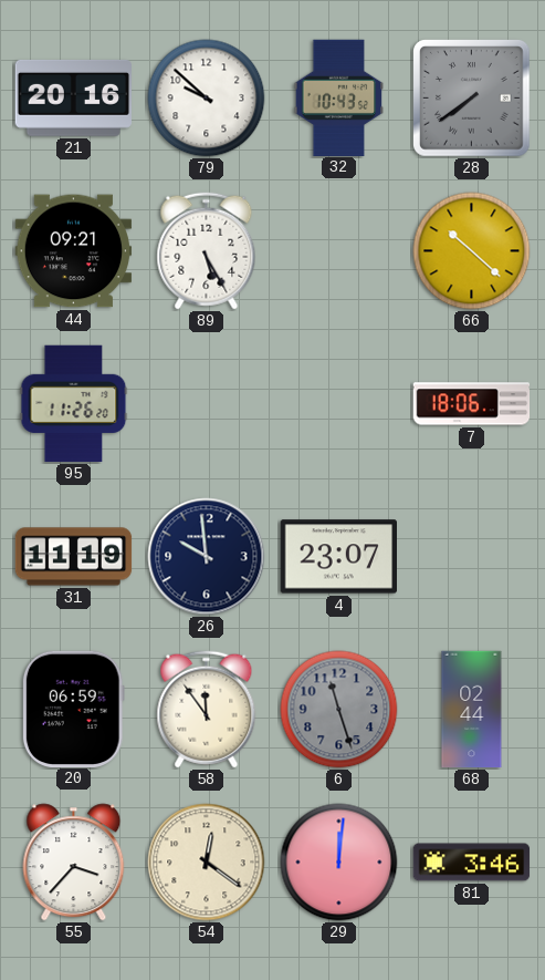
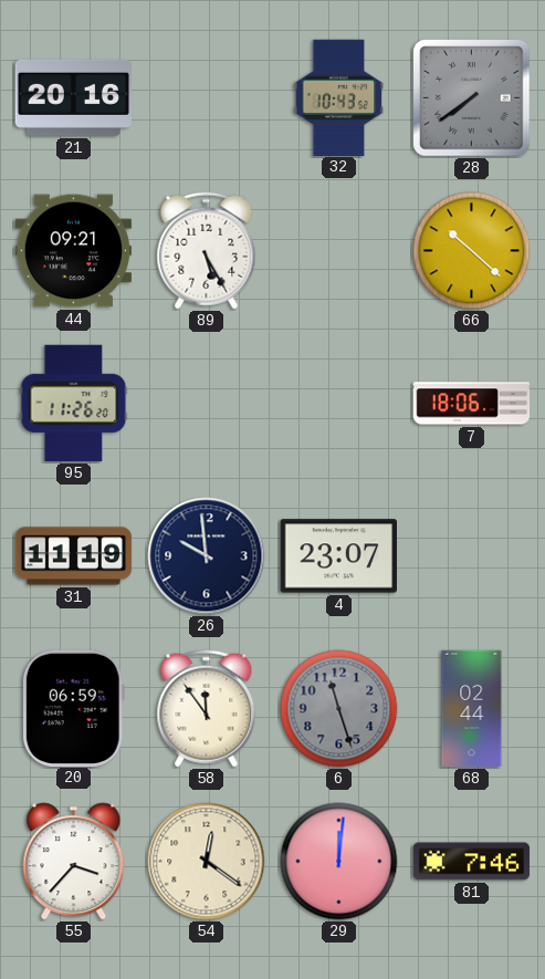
79: 9:52 -> none (207, 99)
81: 3:46 -> 7:46 (472, 862)
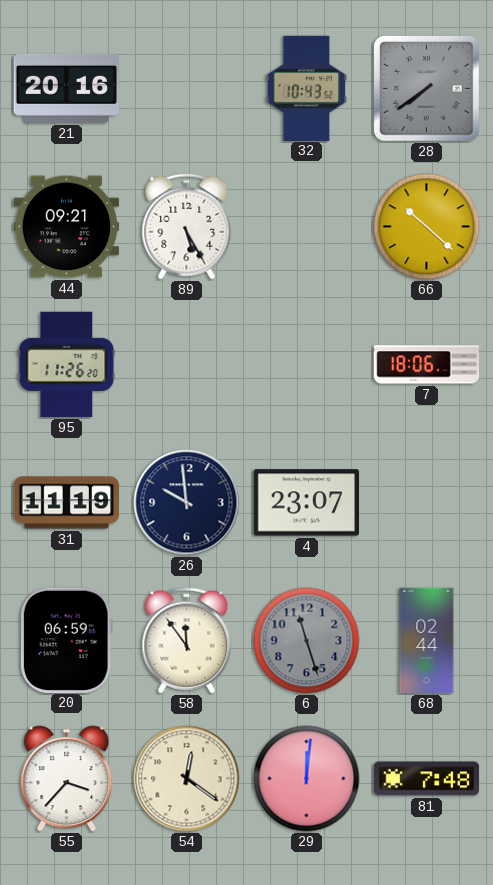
81: 7:46 -> 7:48 (427, 779)
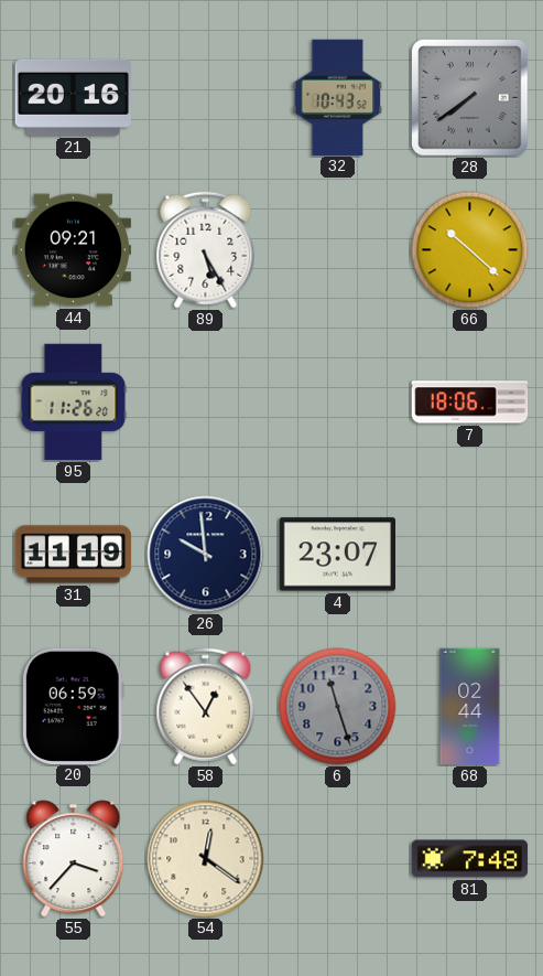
58: 11:54 -> 12:54 (206, 707)
29: 12:01 -> none (307, 779)
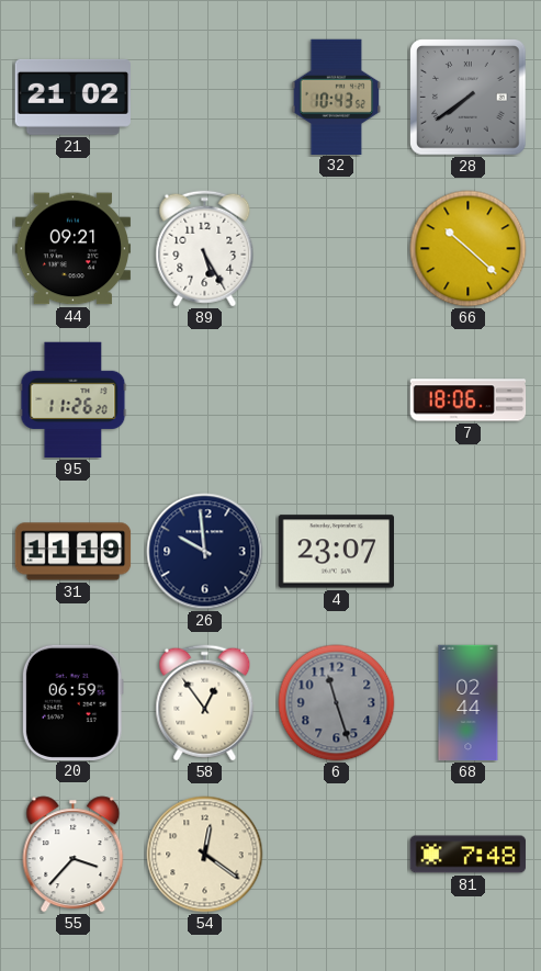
21: 20:16 -> 21:02 (72, 97)
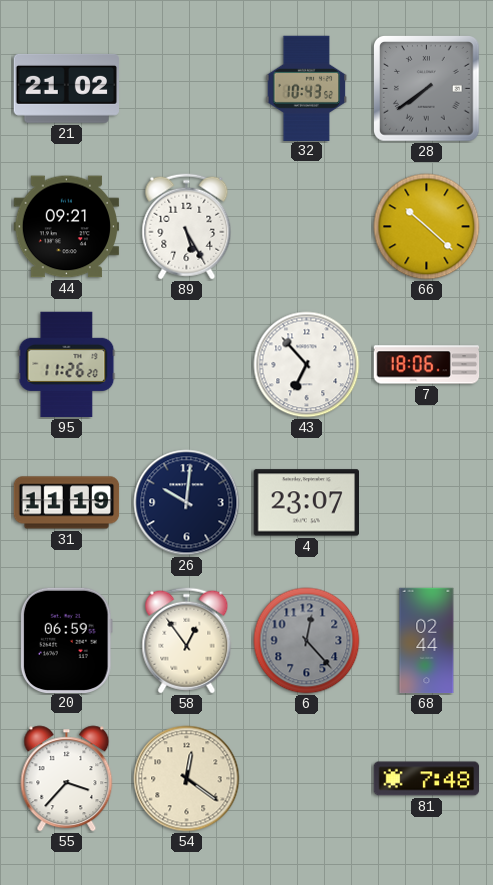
43: none -> 6:53 (307, 365)
26: 9:59 -> 10:01 (187, 503)
6: 11:27 -> 12:23 (307, 641)
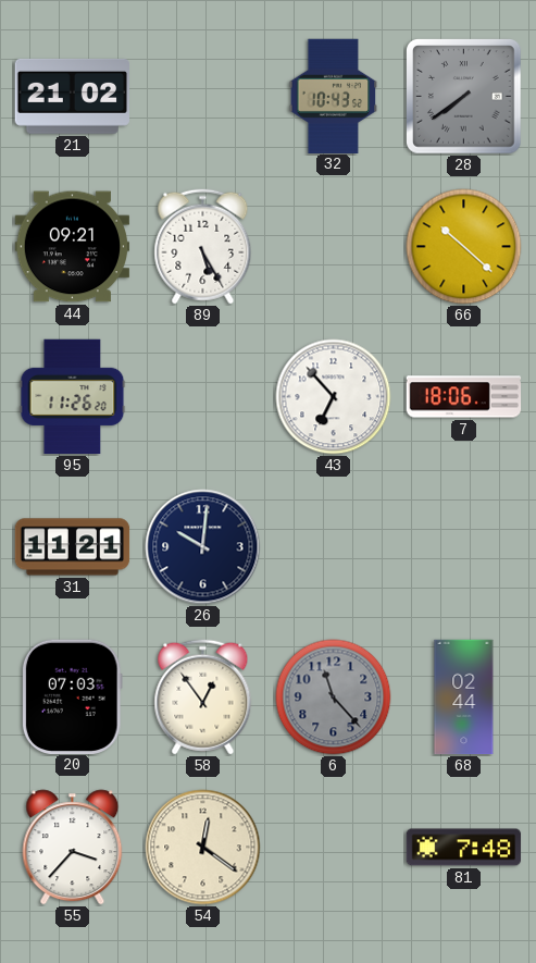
31: 11:19 -> 11:21 (73, 547)
4: 23:07 -> none (306, 503)
20: 06:59 -> 07:03 (72, 696)
6: 12:23 -> 11:23 (334, 697)
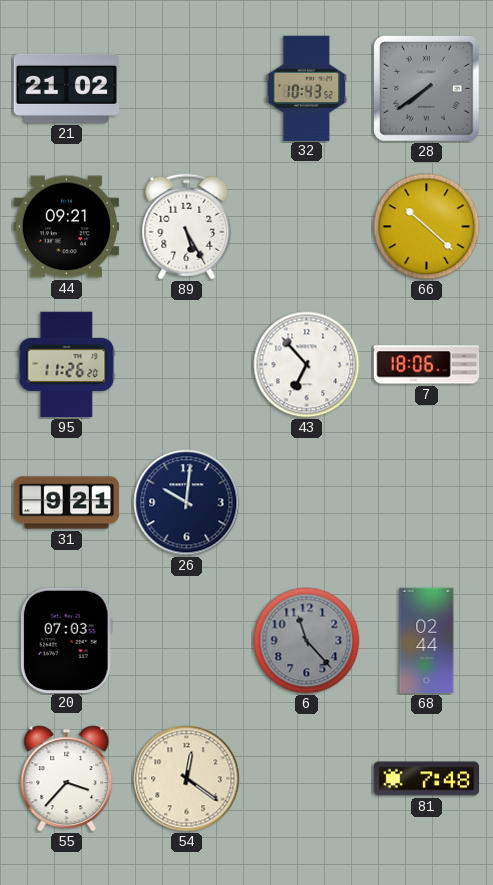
31: 11:21 -> 9:21 (67, 503)
58: 12:54 -> none (203, 697)
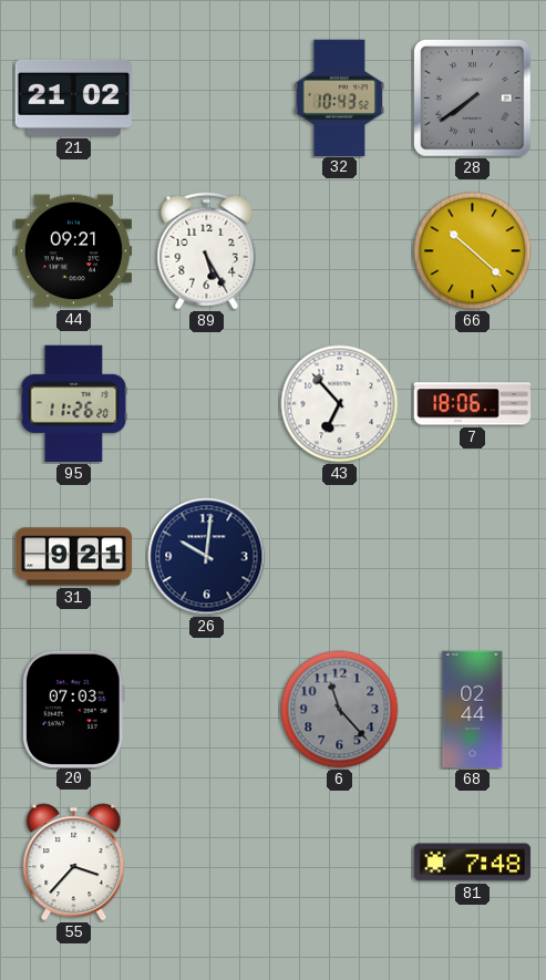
54: 12:21 -> none (187, 779)
